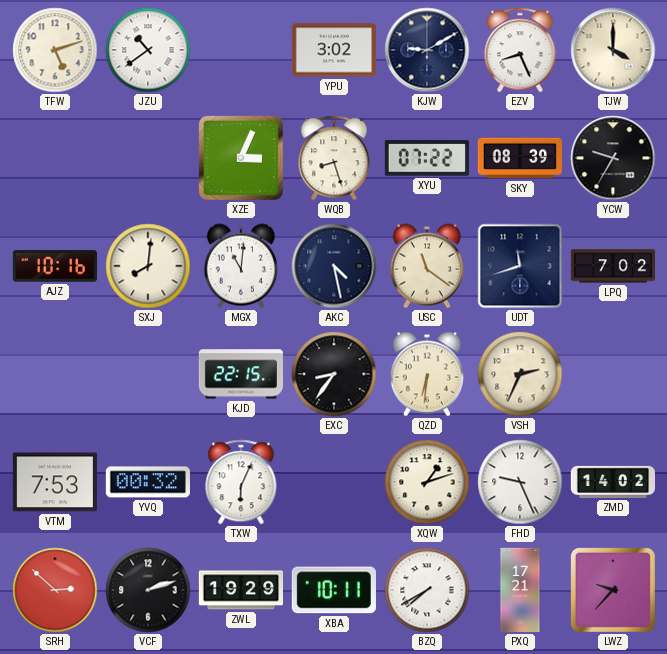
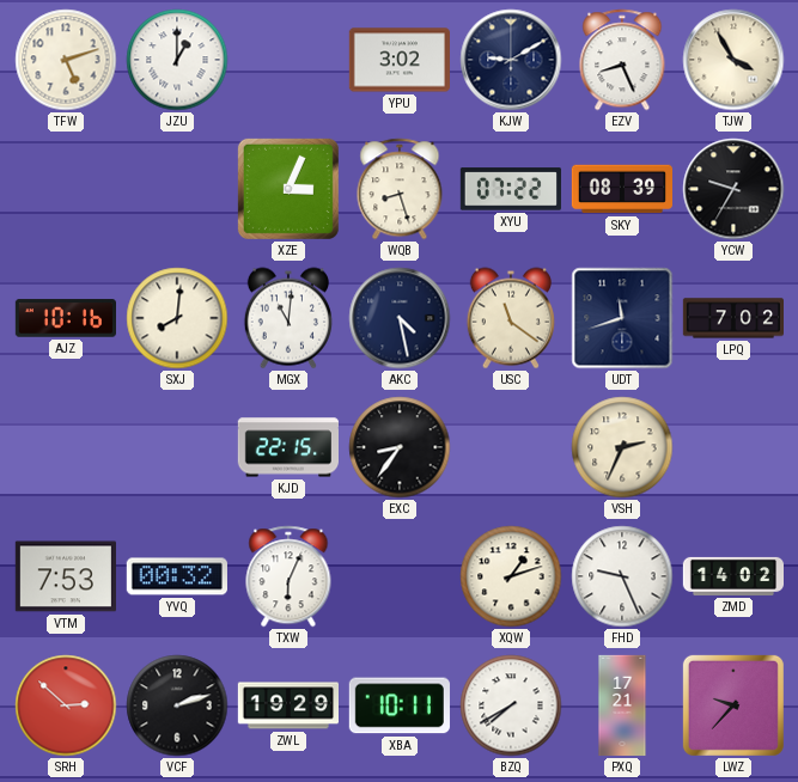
JZU: 10:39 -> 1:00 (177, 60)
TJW: 4:00 -> 3:55 (733, 60)
QZD: 6:31 -> none (427, 374)
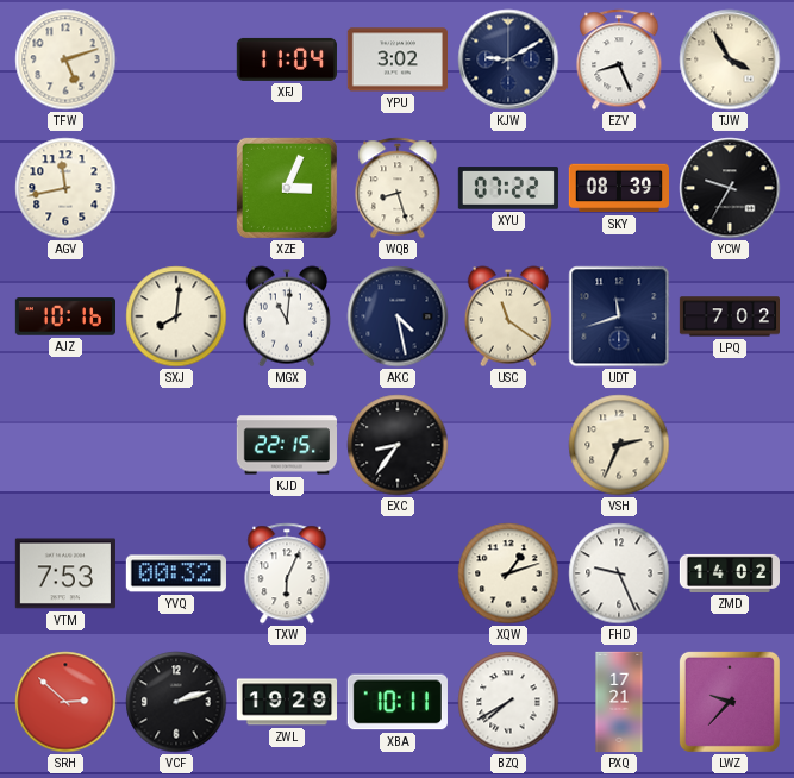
JZU: 1:00 -> none (177, 60)
XFJ: none -> 11:04 (287, 59)
AGV: none -> 11:43 (65, 188)
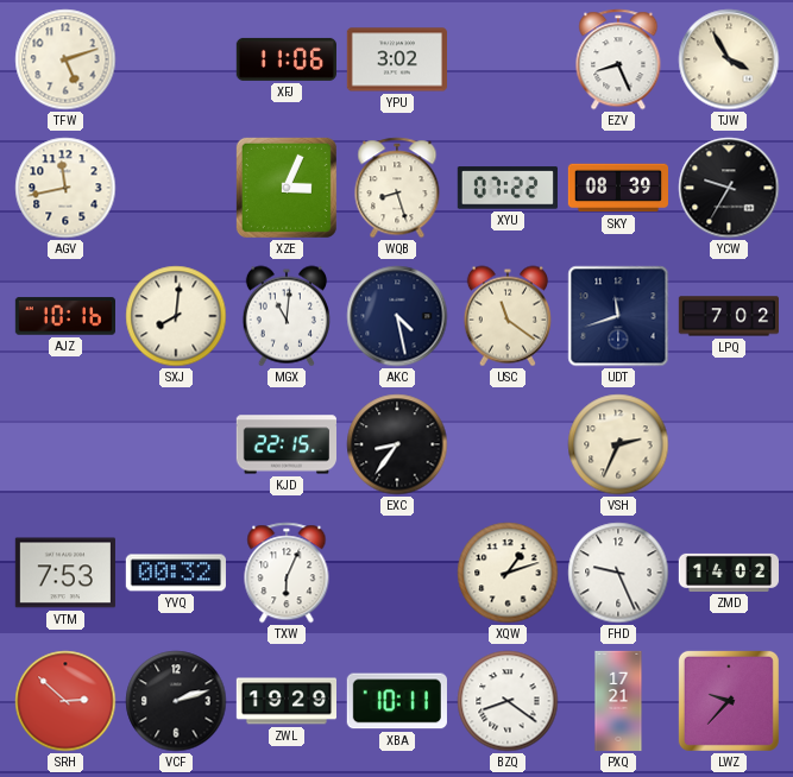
XFJ: 11:04 -> 11:06 (287, 59)
KJW: 9:10 -> none (508, 59)
BZQ: 7:40 -> 8:21 (508, 701)
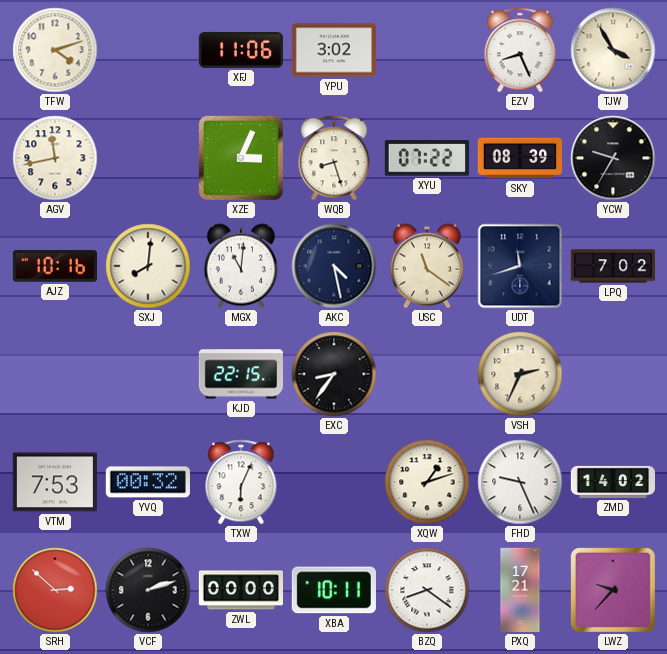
TFW: 5:12 -> 4:12 (55, 50)
ZWL: 19:29 -> 00:00 (240, 590)
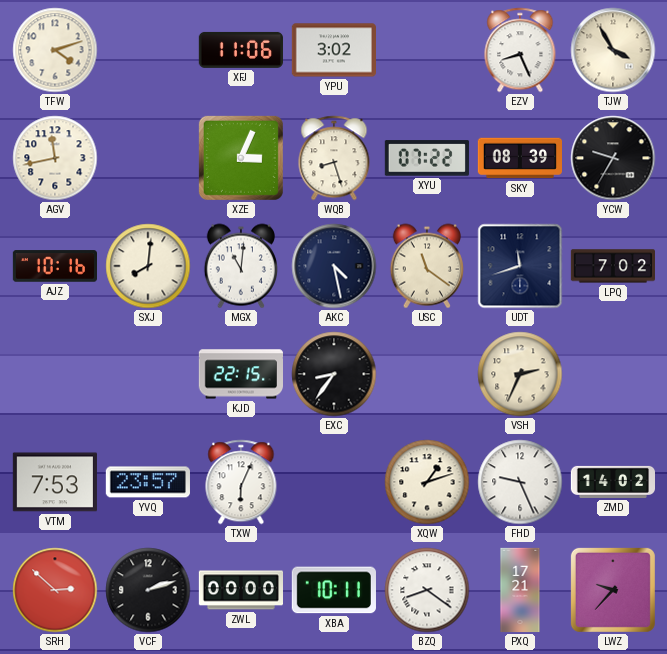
YVQ: 00:32 -> 23:57 (148, 482)
